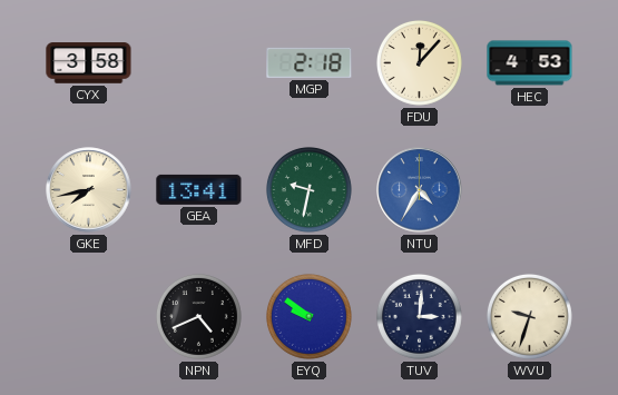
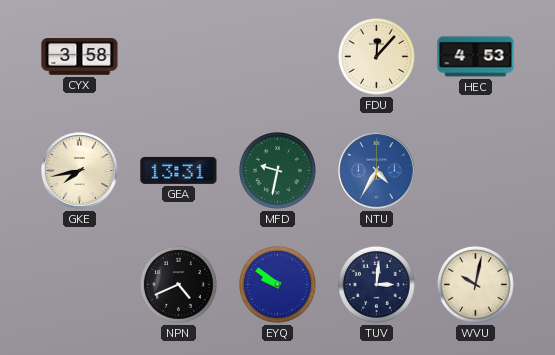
MGP: 2:18 -> none (310, 62)
GEA: 13:41 -> 13:31 (179, 170)
WVU: 9:33 -> 10:02 (475, 284)
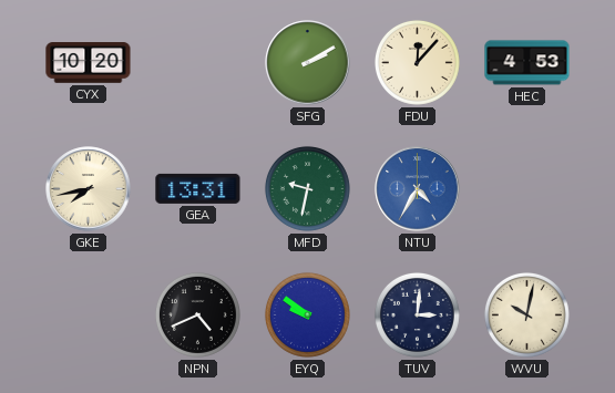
CYX: 3:58 -> 10:20 (89, 63)
SFG: none -> 2:10 (308, 63)
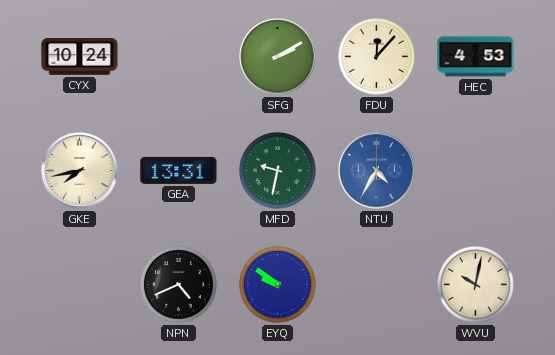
CYX: 10:20 -> 10:24 (80, 57)
TUV: 3:01 -> none (417, 314)
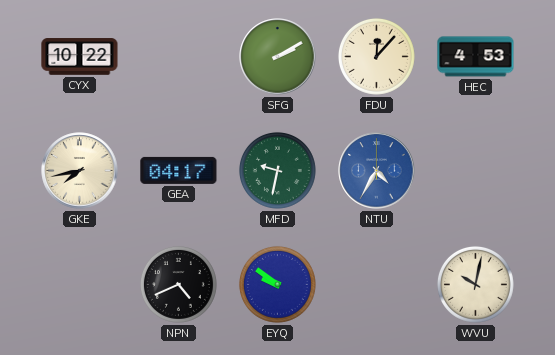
CYX: 10:24 -> 10:22 (80, 57)
GEA: 13:31 -> 04:17 (179, 170)
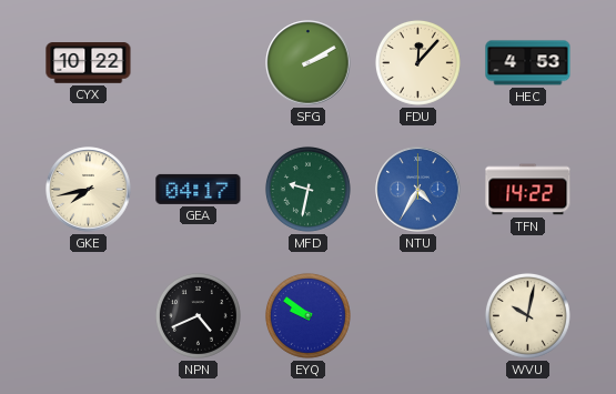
TFN: none -> 14:22 (528, 190)
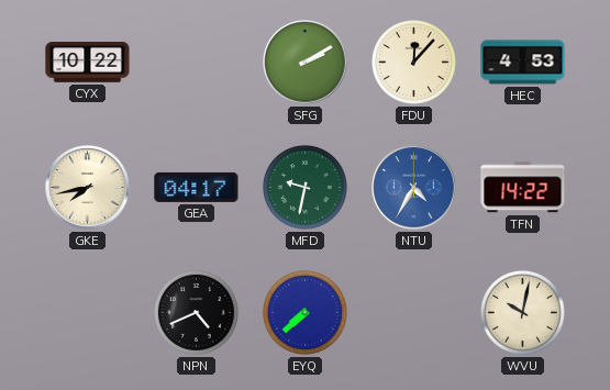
EYQ: 9:51 -> 7:38 (304, 312)
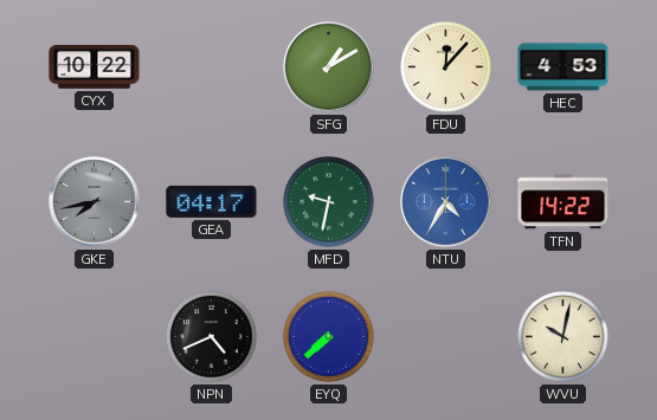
SFG: 2:10 -> 1:10 (329, 67)
GKE dial: cream -> grey (95, 202)
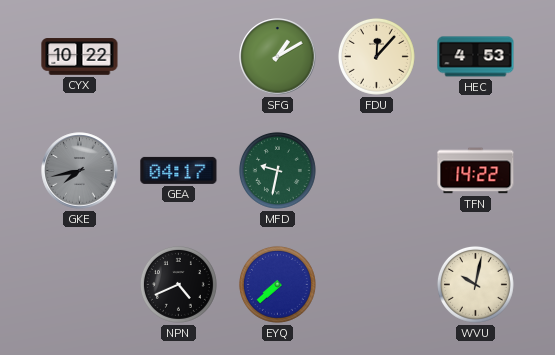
NTU: 4:35 -> none (446, 202)
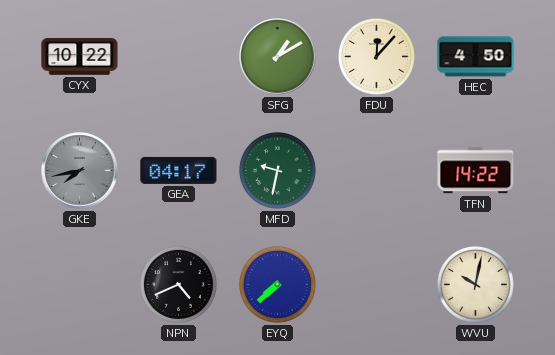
HEC: 4:53 -> 4:50 (476, 57)
